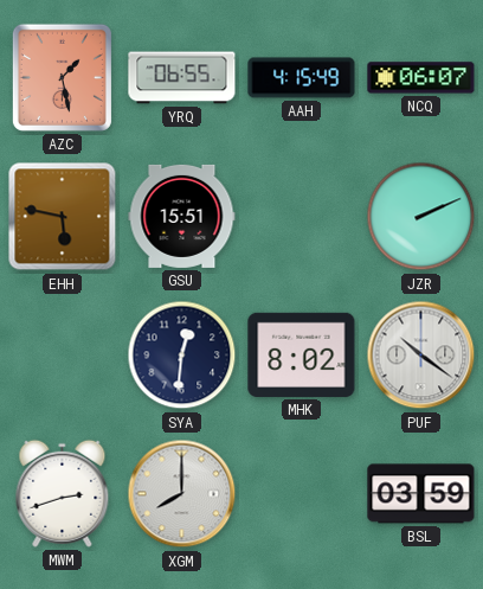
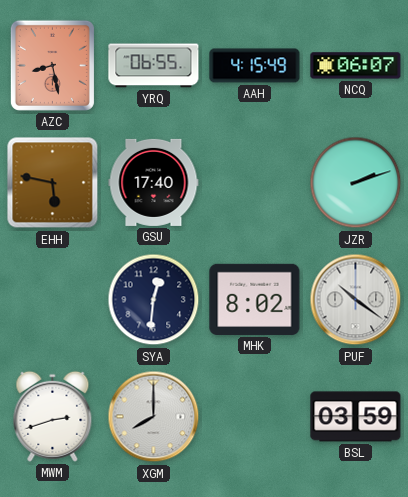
AZC: 1:28 -> 8:28 (52, 65)
GSU: 15:51 -> 17:40 (154, 182)
JZR: 2:11 -> 2:12 (356, 183)
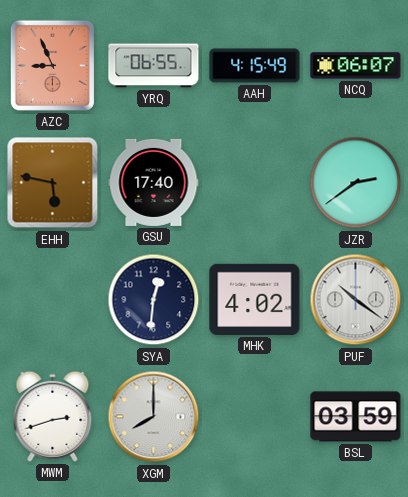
AZC: 8:28 -> 8:56 (52, 65)
JZR: 2:12 -> 2:39 (356, 183)
MHK: 8:02 -> 4:02 (255, 299)
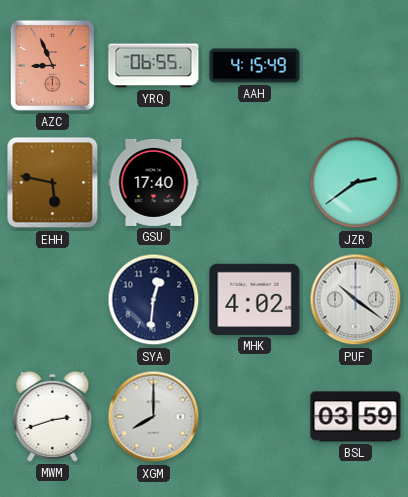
NCQ: 06:07 -> none (356, 66)
